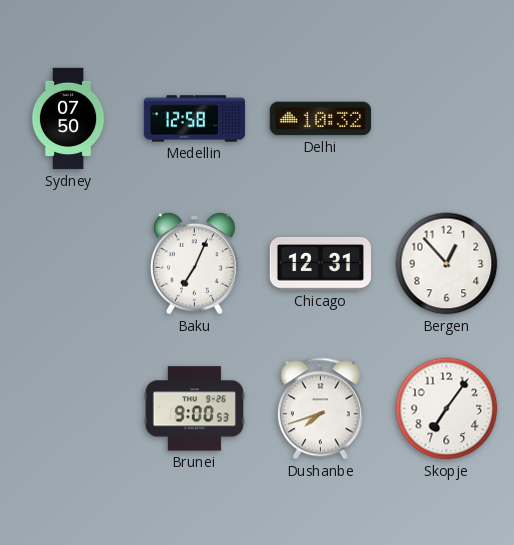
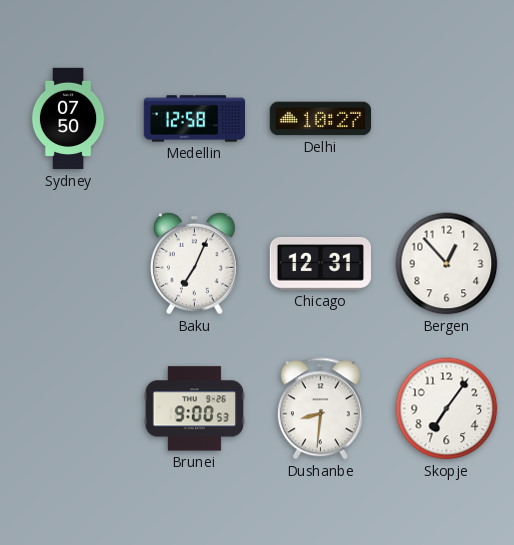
Delhi: 10:32 -> 10:27 (321, 119)
Dushanbe: 7:42 -> 8:31 (320, 409)
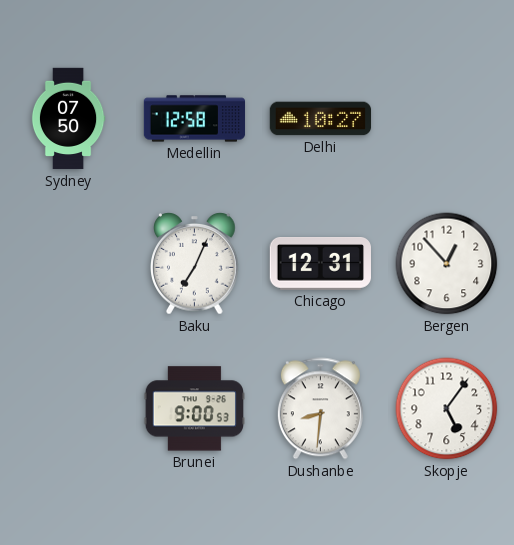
Skopje: 7:06 -> 5:06 (447, 409)
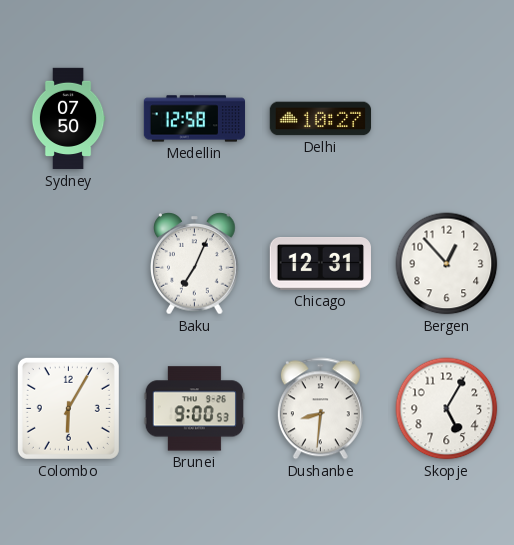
Colombo: none -> 6:05 (68, 408)
Skopje: 5:06 -> 5:05 (447, 409)
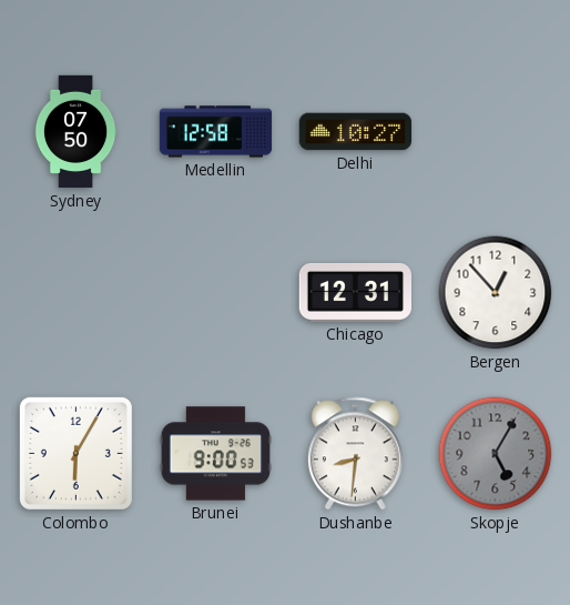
Baku: 7:04 -> none (195, 264)
Skopje dial: white -> grey (496, 454)
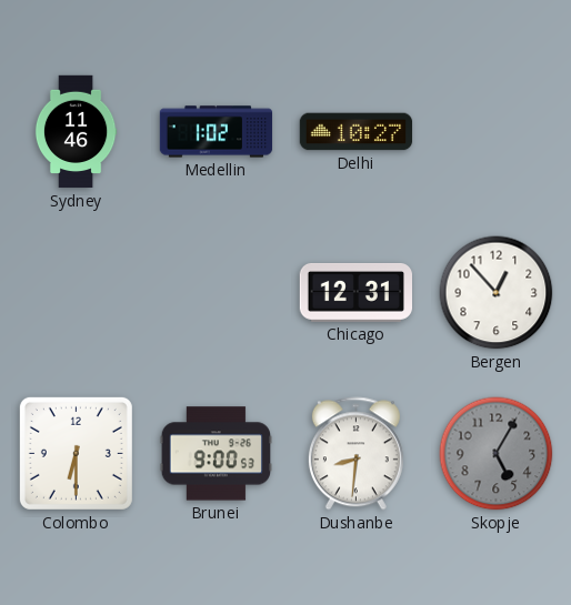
Sydney: 07:50 -> 11:46 (76, 132)
Medellin: 12:58 -> 1:02 (217, 132)
Colombo: 6:05 -> 6:30 (76, 453)
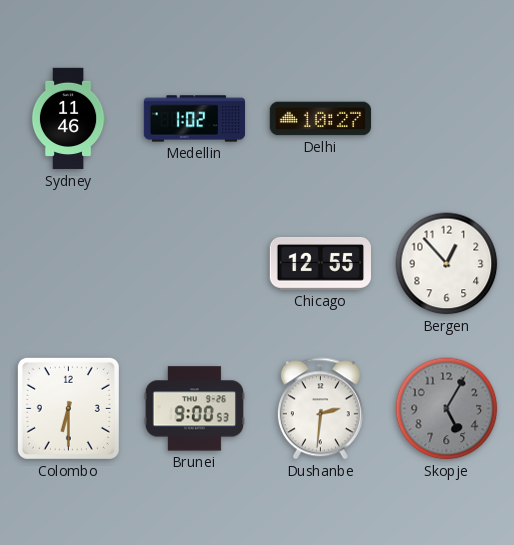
Chicago: 12:31 -> 12:55 (320, 264)
Dushanbe: 8:31 -> 2:31 (320, 409)
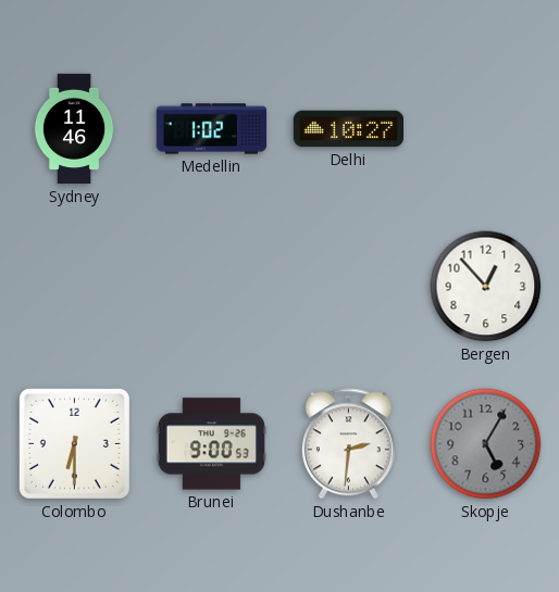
Chicago: 12:55 -> none (320, 264)
